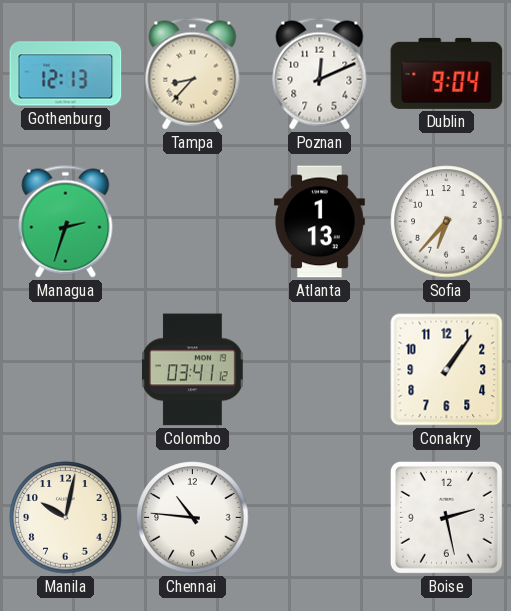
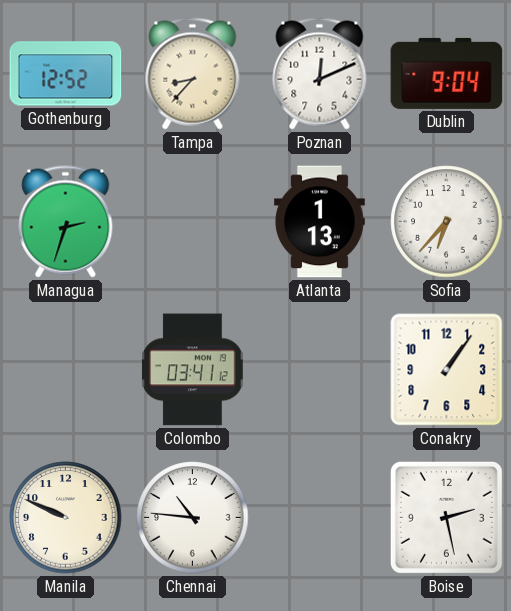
Gothenburg: 12:13 -> 12:52 (66, 74)
Manila: 10:02 -> 9:49 (66, 518)
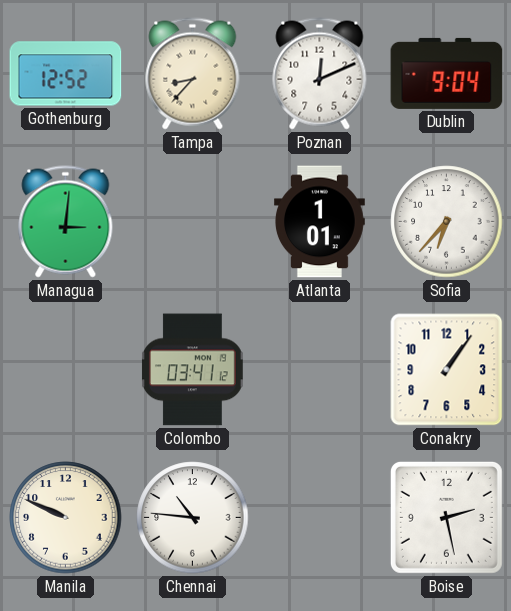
Managua: 2:33 -> 3:01 (66, 222)
Atlanta: 1:13 -> 1:01 (320, 222)
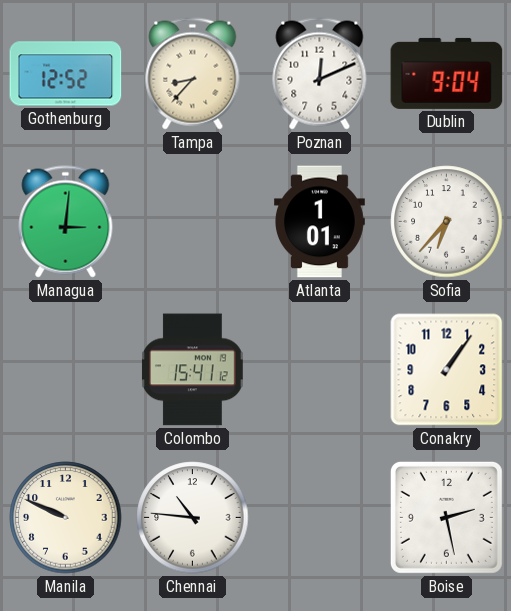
Colombo: 03:41 -> 15:41 (193, 370)
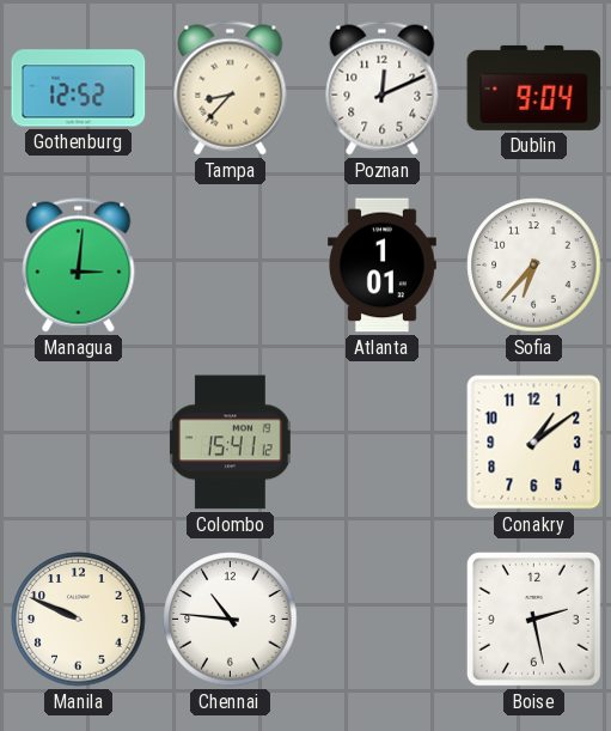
Conakry: 1:06 -> 1:09 (534, 443)
